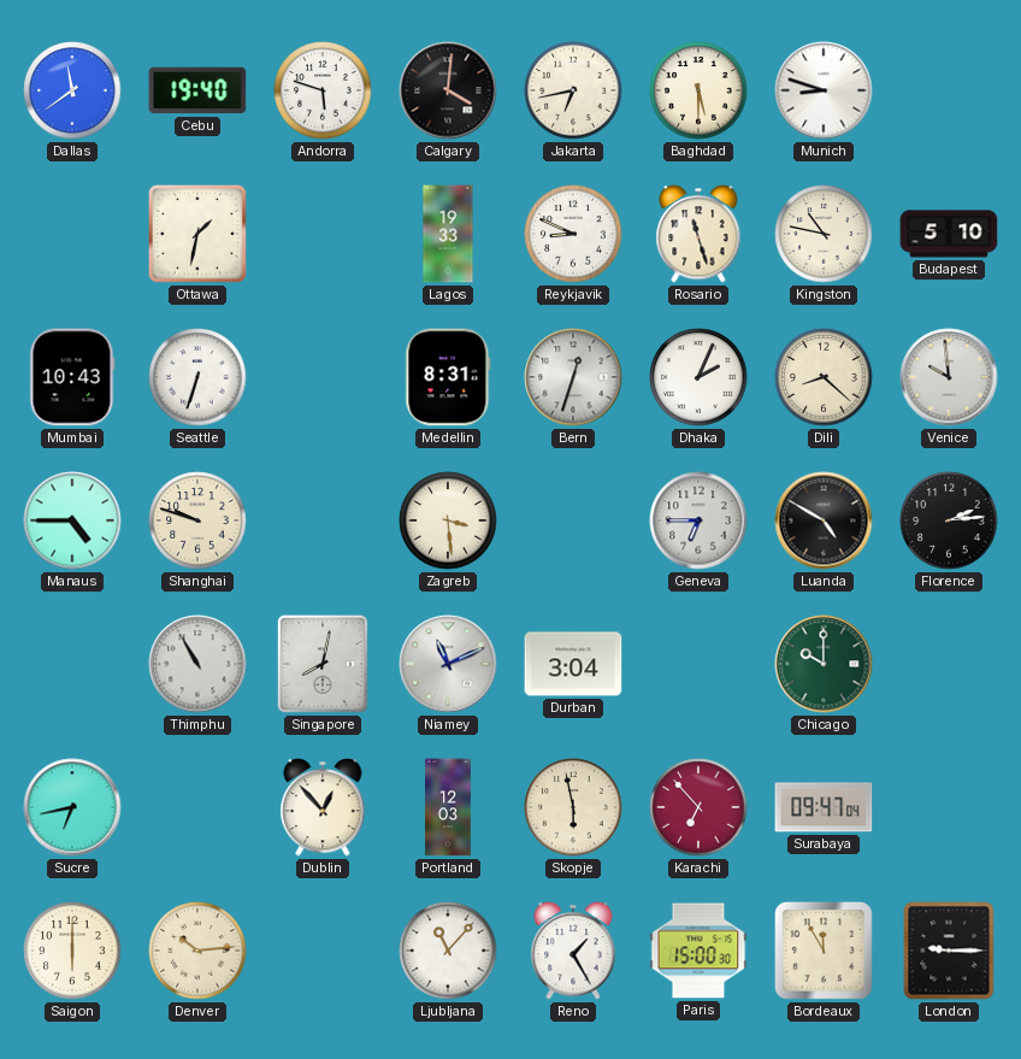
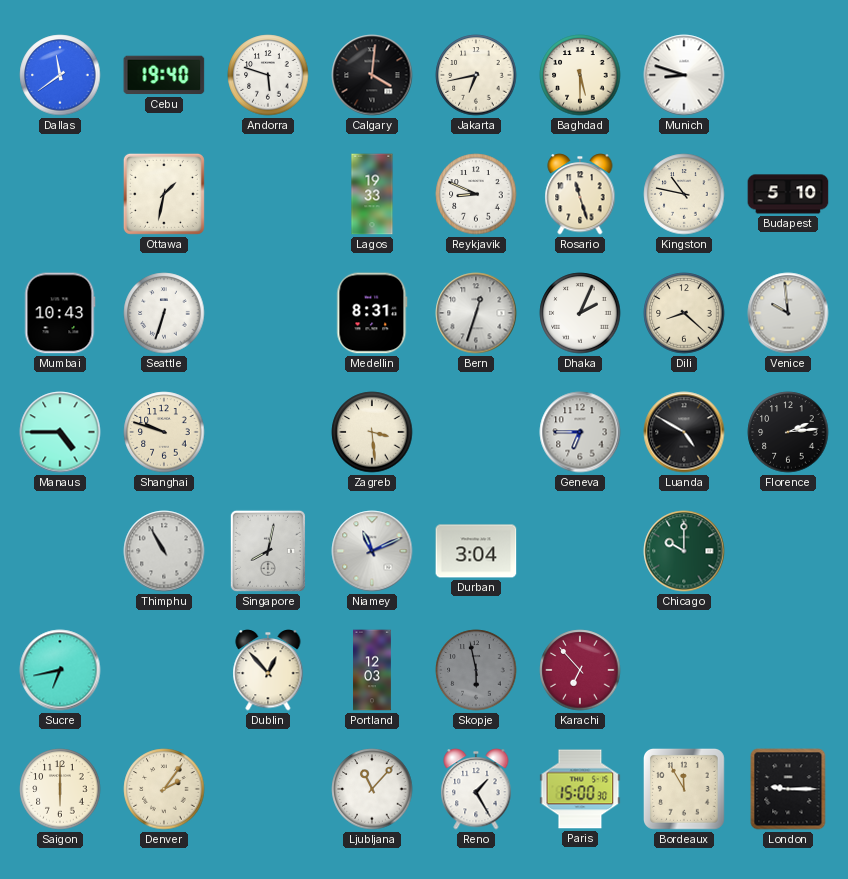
Skopje dial: cream -> grey (476, 670)
Surabaya: 09:47 -> none (824, 807)
Denver: 10:14 -> 2:06 (164, 789)
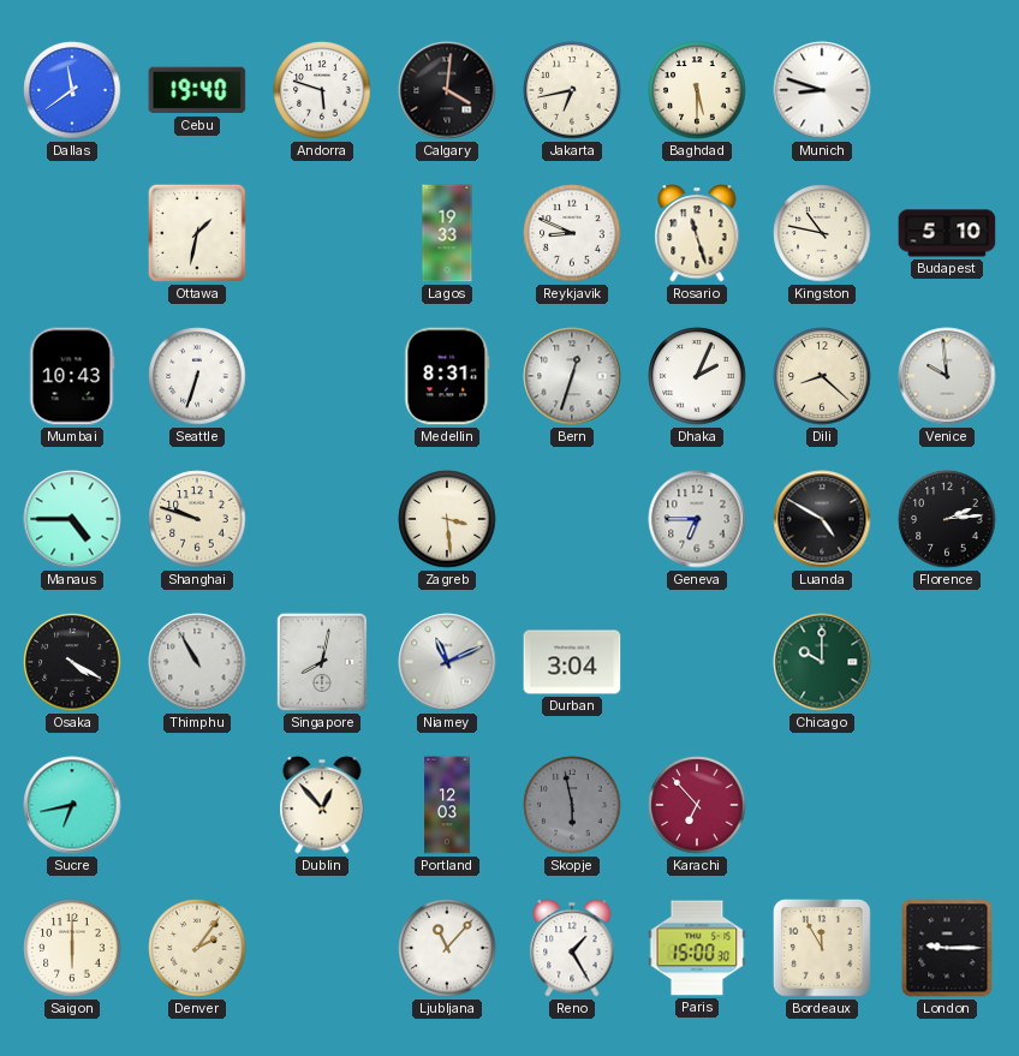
Osaka: none -> 4:20 (72, 662)
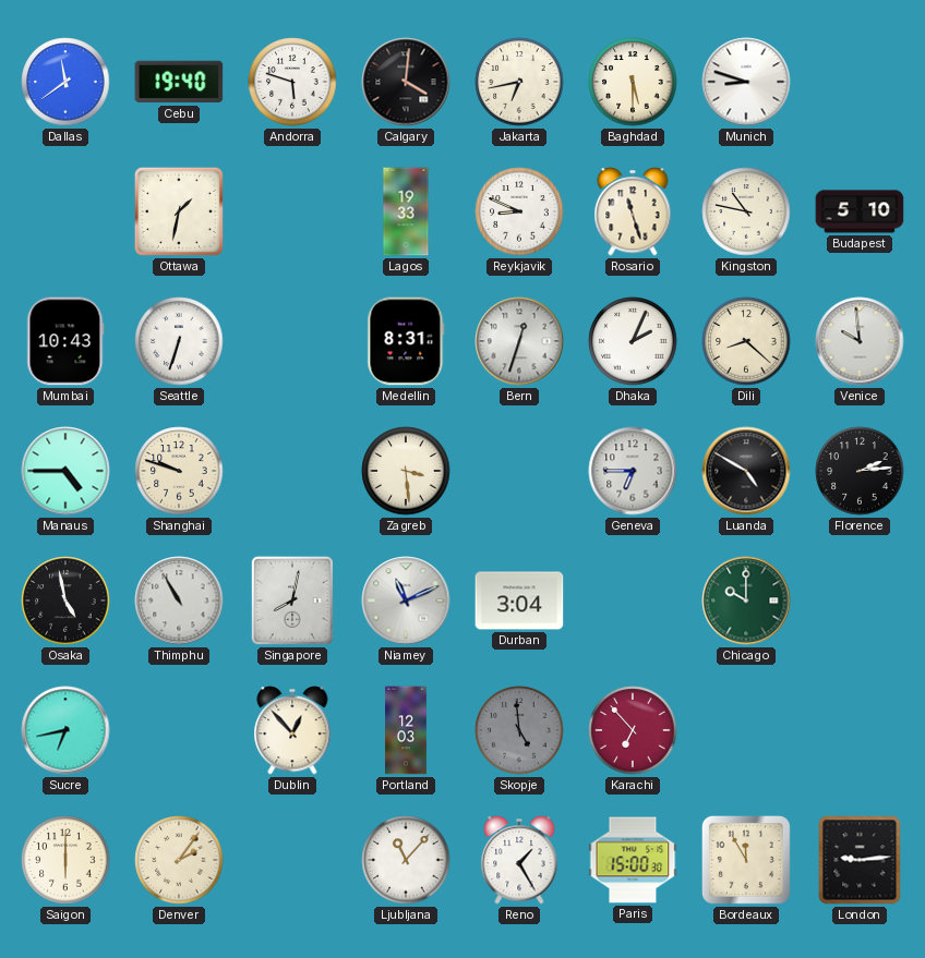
Osaka: 4:20 -> 4:58 (65, 601)
Skopje: 5:58 -> 4:59 (519, 730)
London: 9:15 -> 9:14 (860, 860)
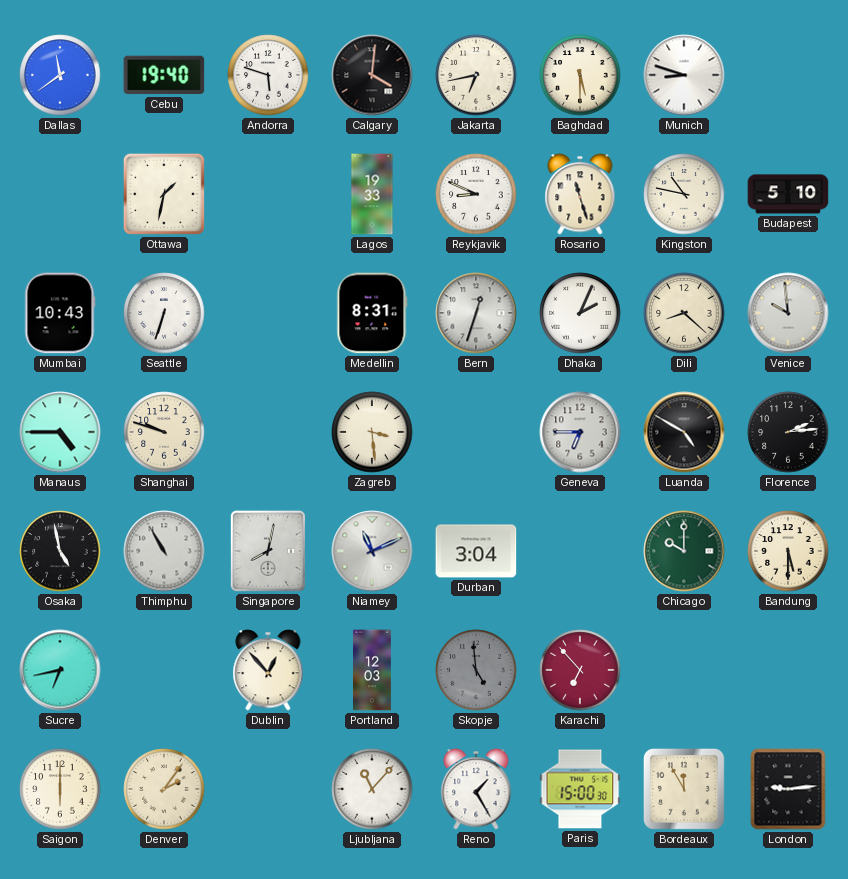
Bandung: none -> 5:30 (788, 551)
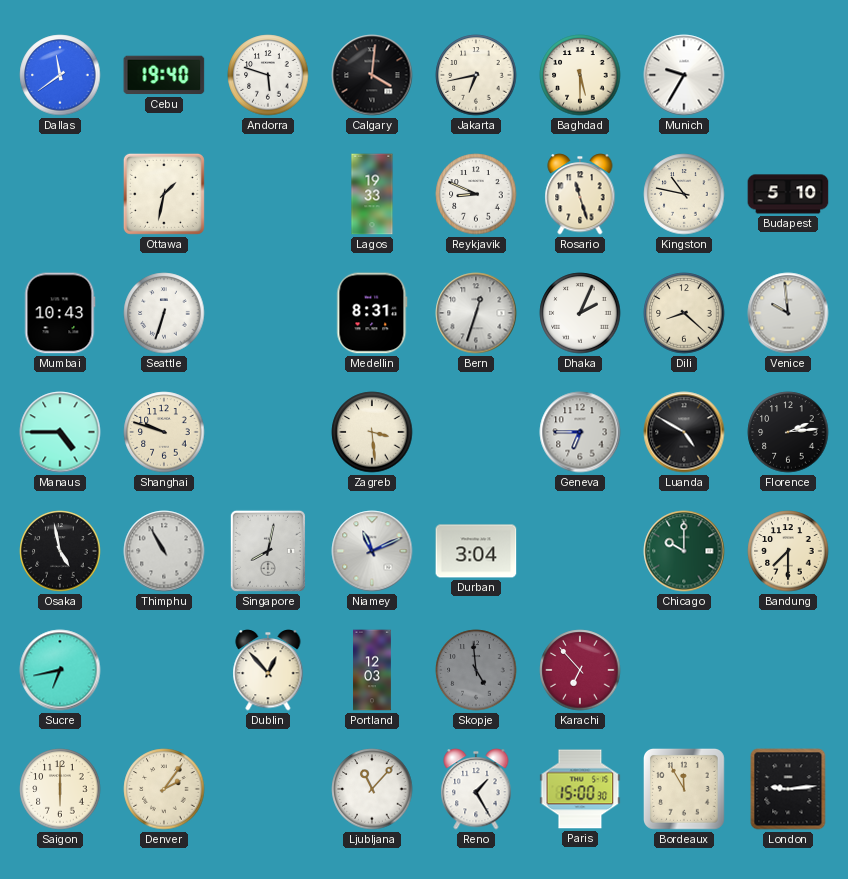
Munich: 8:48 -> 9:35 (684, 75)
Bandung: 5:30 -> 7:30 (788, 551)
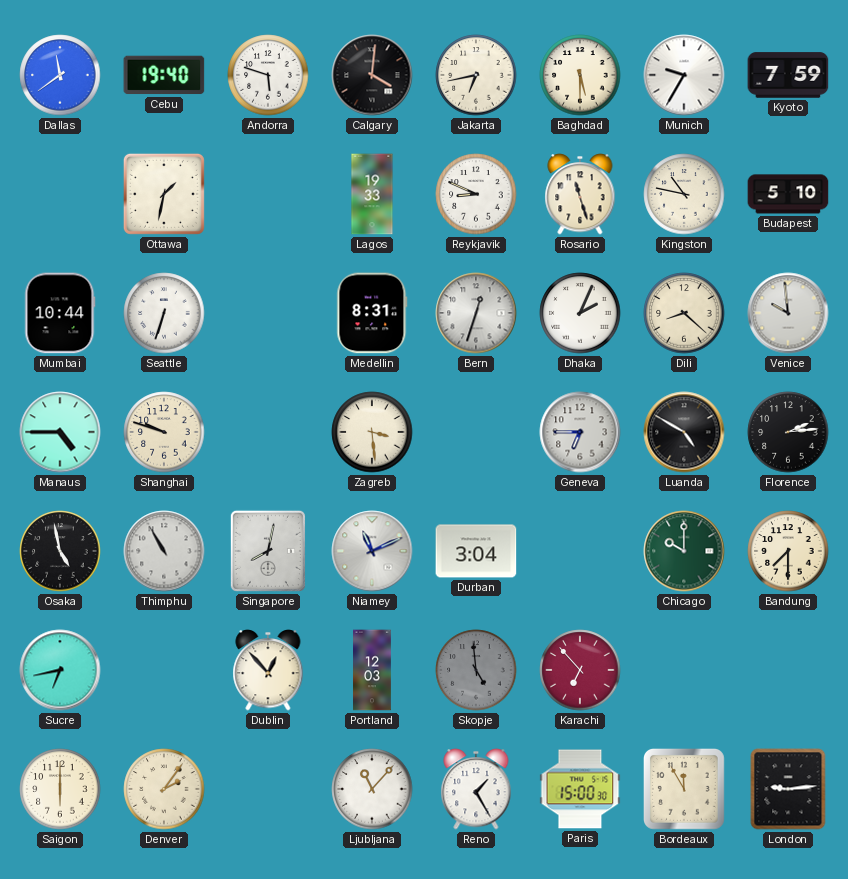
Kyoto: none -> 7:59 (788, 75)
Mumbai: 10:43 -> 10:44 (60, 313)
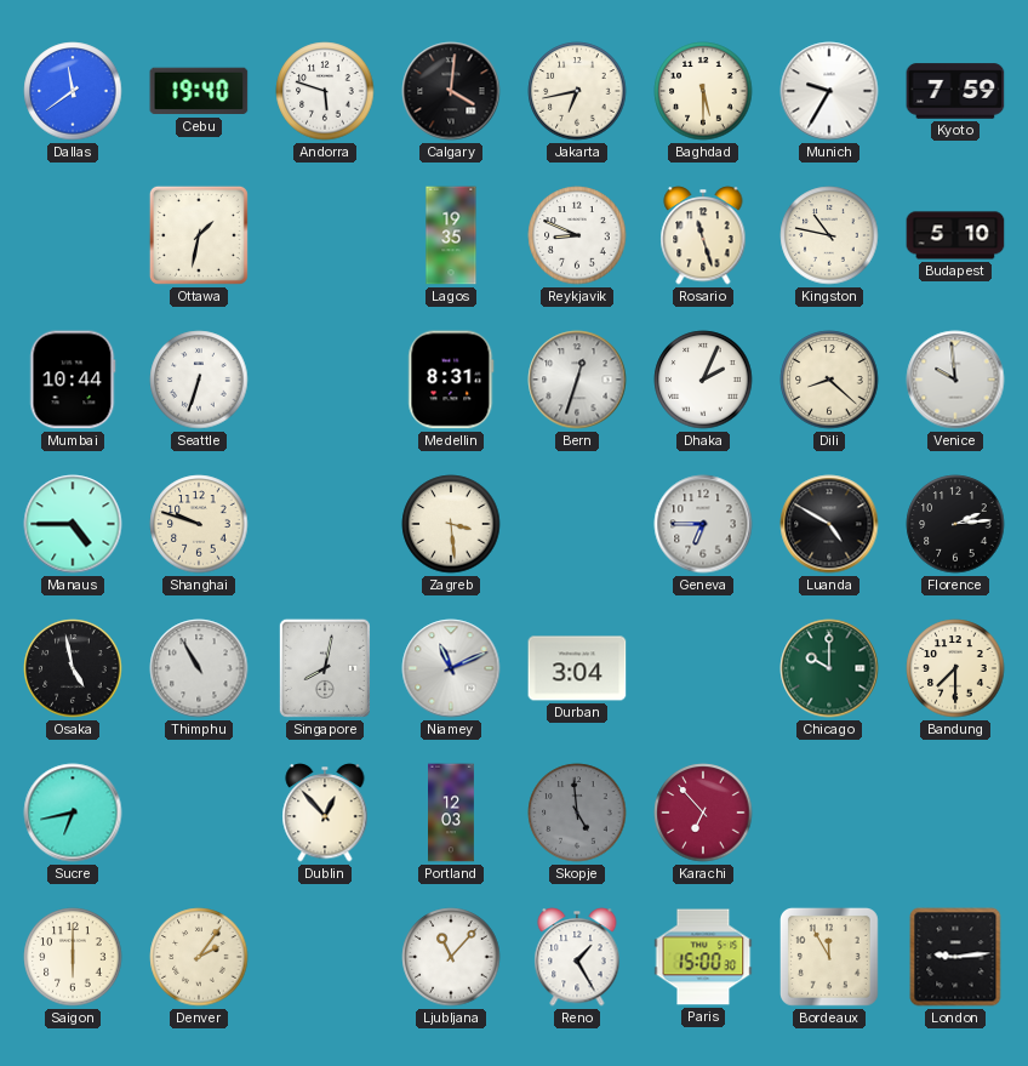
Lagos: 19:33 -> 19:35 (451, 235)
